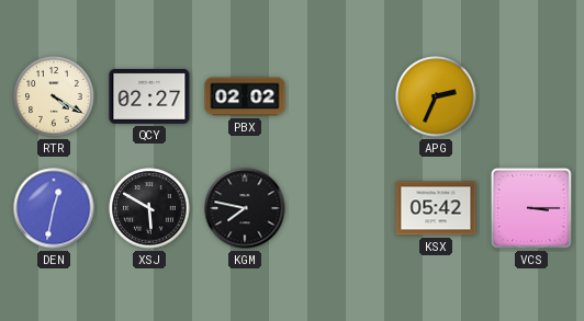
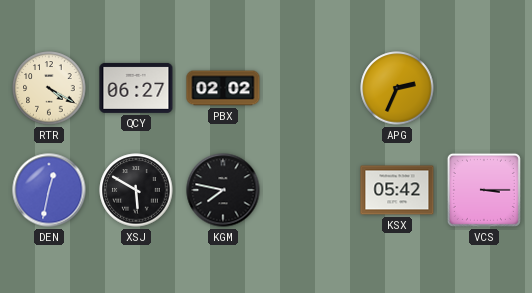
QCY: 02:27 -> 06:27 (136, 88)
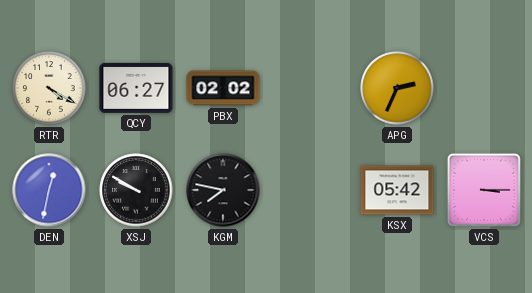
XSJ: 5:50 -> 9:50 (136, 190)
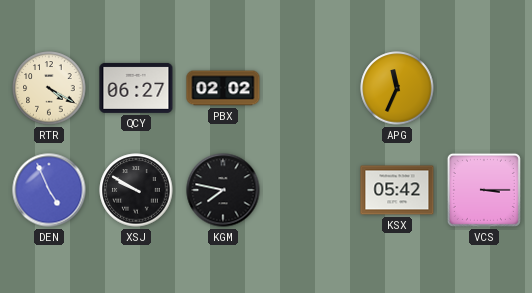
APG: 2:34 -> 11:34 (397, 88)
DEN: 12:32 -> 4:56 (49, 190)
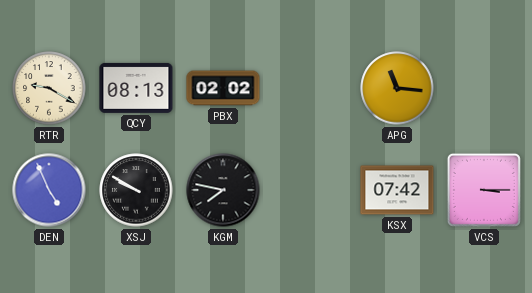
RTR: 4:20 -> 9:20 (49, 88)
QCY: 06:27 -> 08:13 (136, 88)
APG: 11:34 -> 11:16 (397, 88)
KSX: 05:42 -> 07:42 (397, 190)
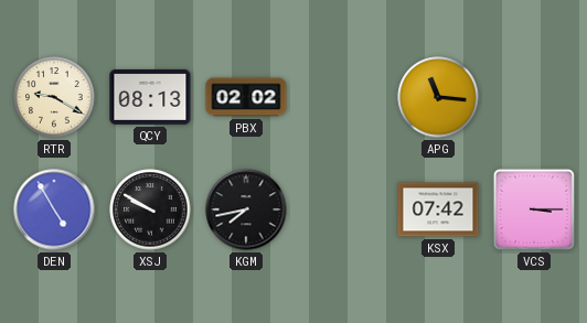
DEN: 4:56 -> 4:55 (54, 209)
KGM: 7:47 -> 7:43 (246, 209)
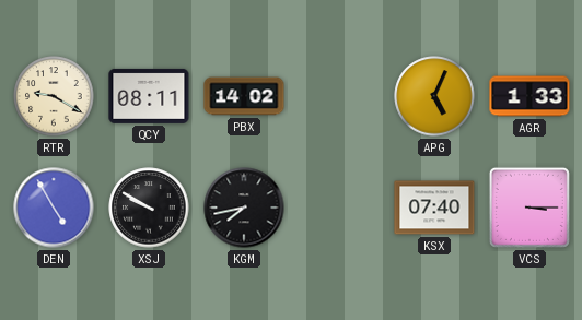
QCY: 08:13 -> 08:11 (149, 96)
PBX: 02:02 -> 14:02 (244, 96)
APG: 11:16 -> 5:04 (434, 96)
AGR: none -> 1:33 (529, 96)
KSX: 07:42 -> 07:40 (434, 208)
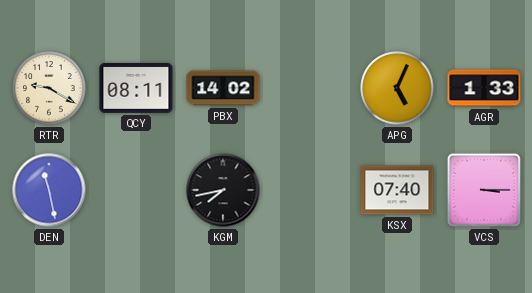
DEN: 4:55 -> 11:28 (49, 190)
XSJ: 9:50 -> none (149, 208)
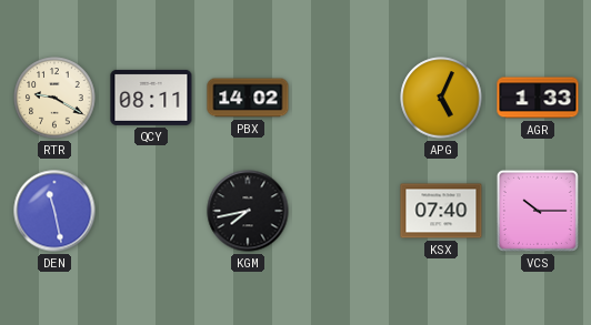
VCS: 3:15 -> 10:15 (538, 211)
